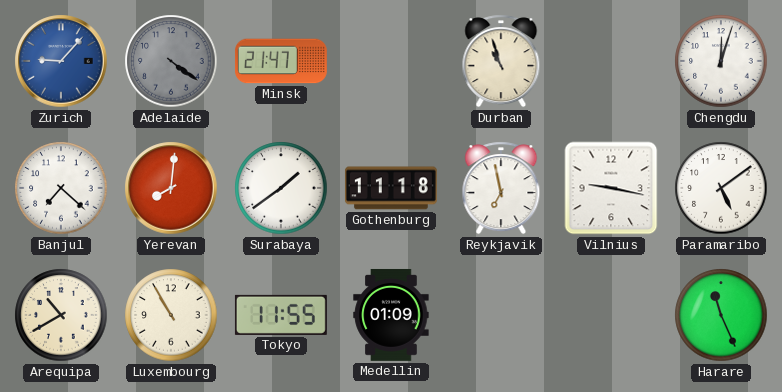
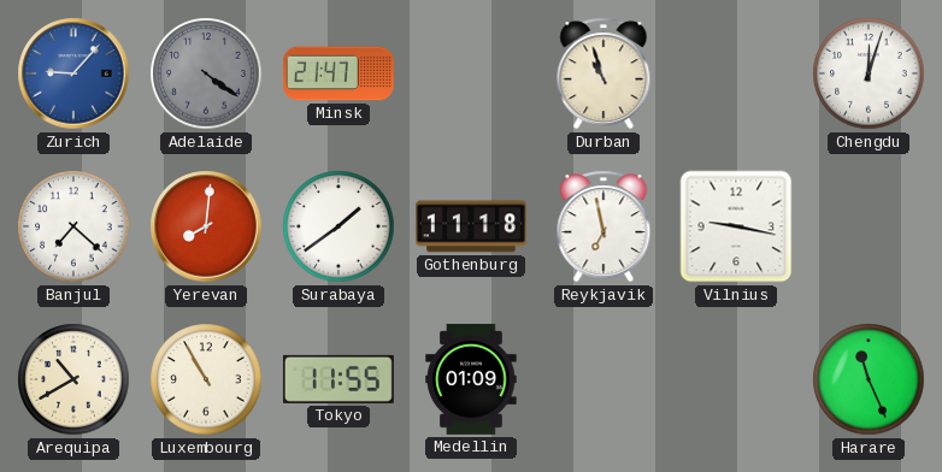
Paramaribo: 5:09 -> none (721, 188)
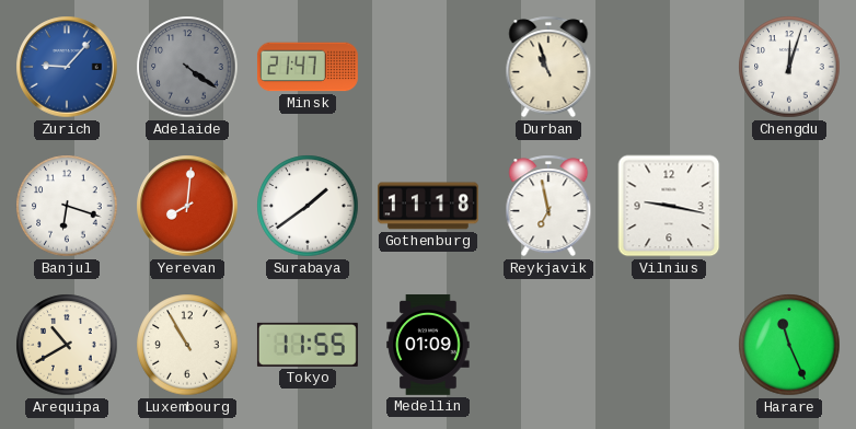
Banjul: 7:22 -> 6:18 (67, 206)
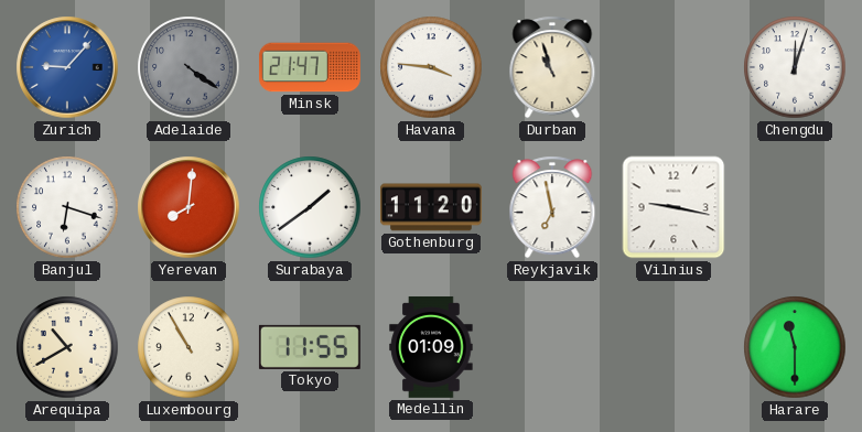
Havana: none -> 3:46 (431, 67)
Gothenburg: 11:18 -> 11:20 (431, 207)
Harare: 11:26 -> 11:30 (795, 347)
